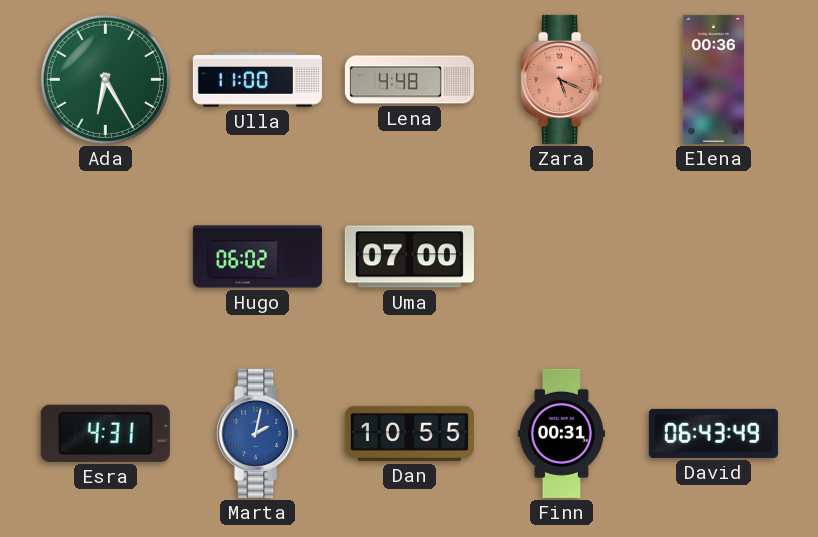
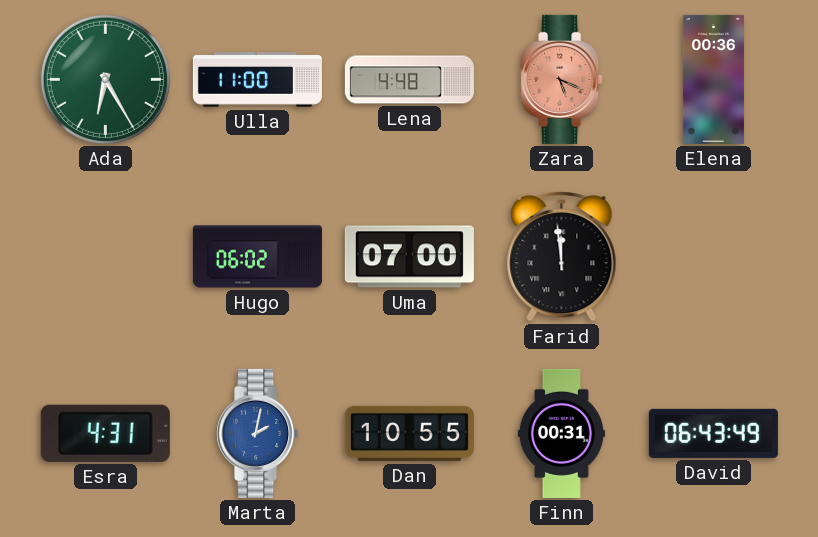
Farid: none -> 11:59 (562, 256)
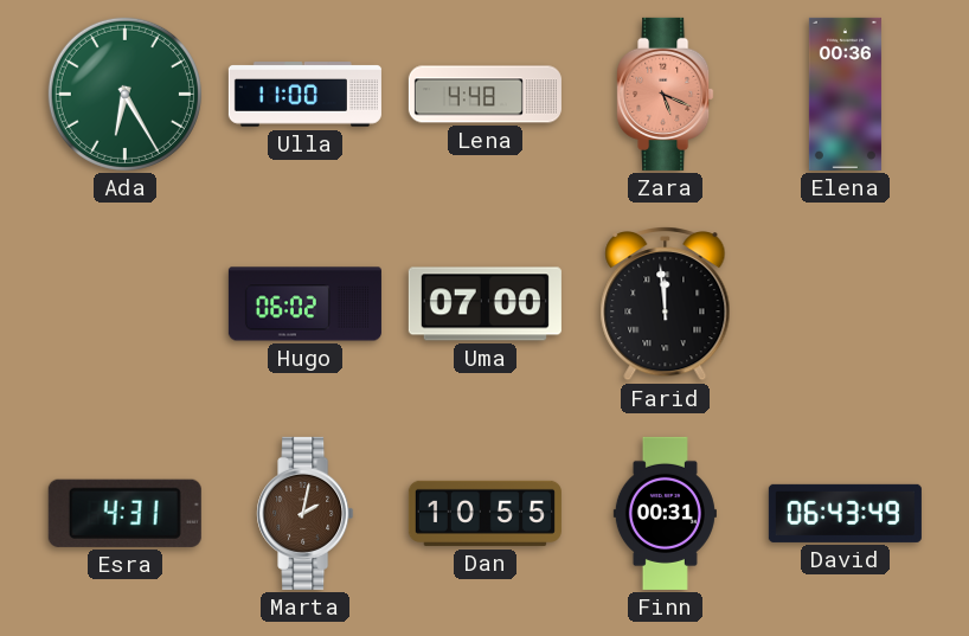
Marta dial: blue -> brown (306, 513)
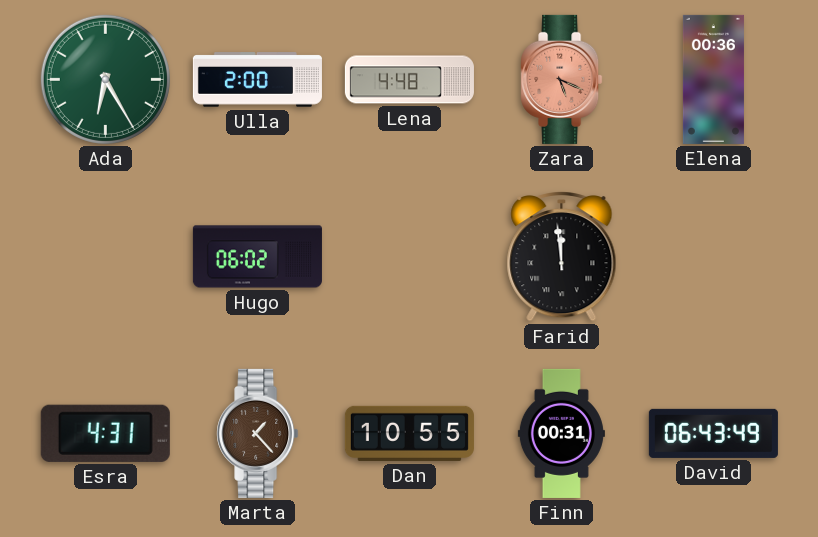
Ulla: 11:00 -> 2:00 (257, 80)
Uma: 07:00 -> none (484, 304)
Marta: 2:02 -> 1:23 (258, 433)
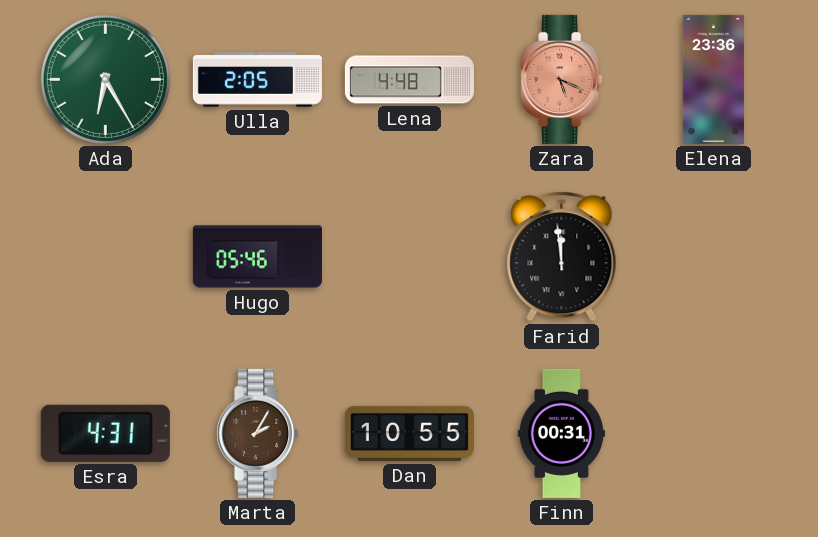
Ulla: 2:00 -> 2:05 (257, 80)
Elena: 00:36 -> 23:36 (713, 79)
Hugo: 06:02 -> 05:46 (257, 257)
Marta: 1:23 -> 2:05 (258, 433)
David: 06:43 -> none (713, 433)
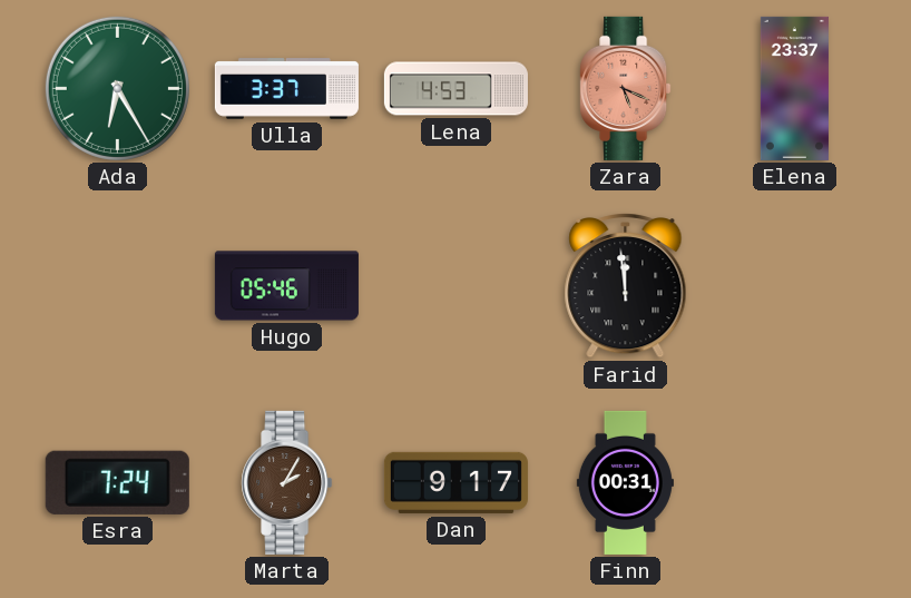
Ulla: 2:05 -> 3:37 (286, 89)
Lena: 4:48 -> 4:53 (456, 89)
Elena: 23:36 -> 23:37 (794, 88)
Esra: 4:31 -> 7:24 (117, 482)
Dan: 10:55 -> 9:17 (456, 482)
